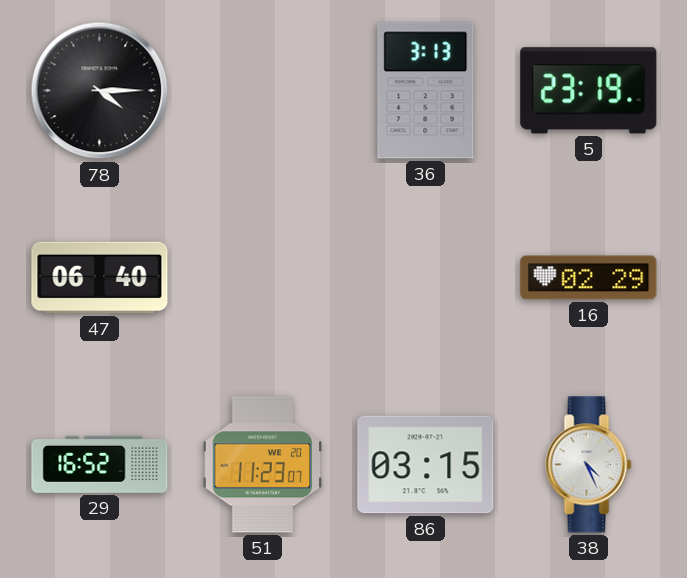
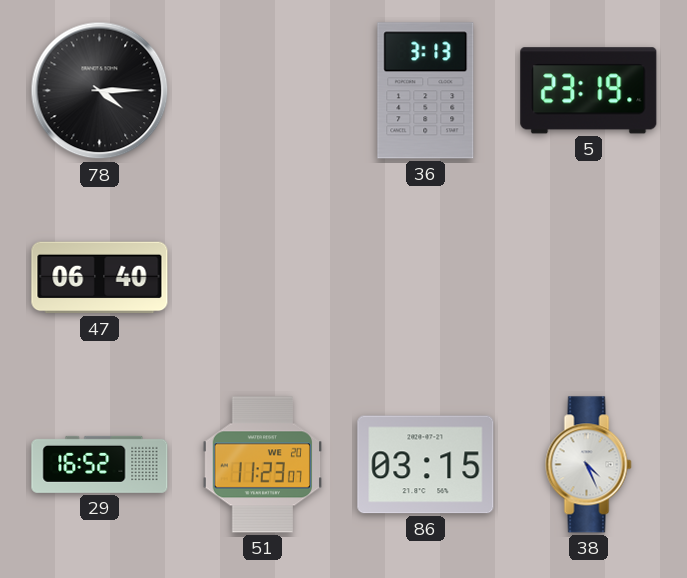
16: 02:29 -> none (589, 278)
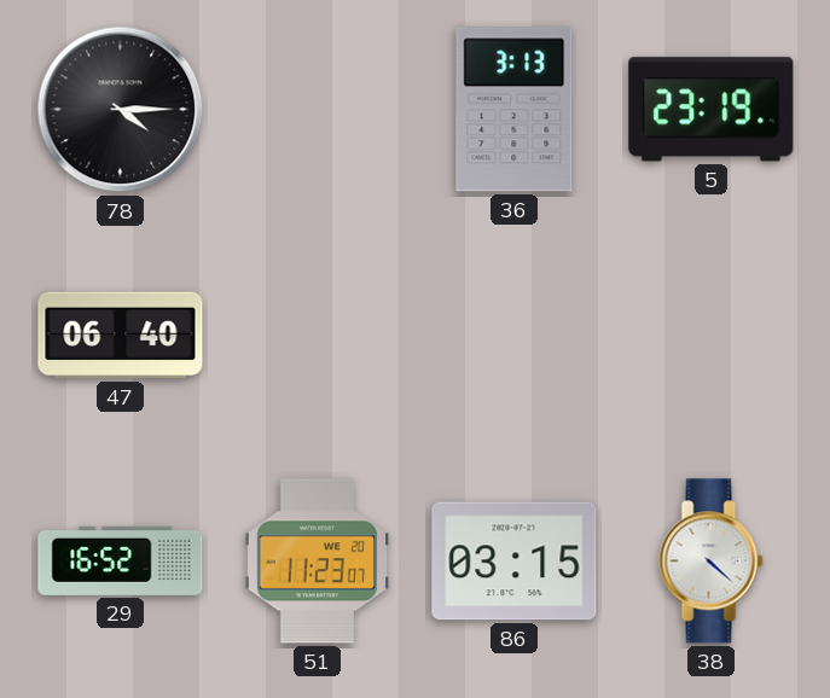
38: 4:26 -> 4:22 (712, 562)
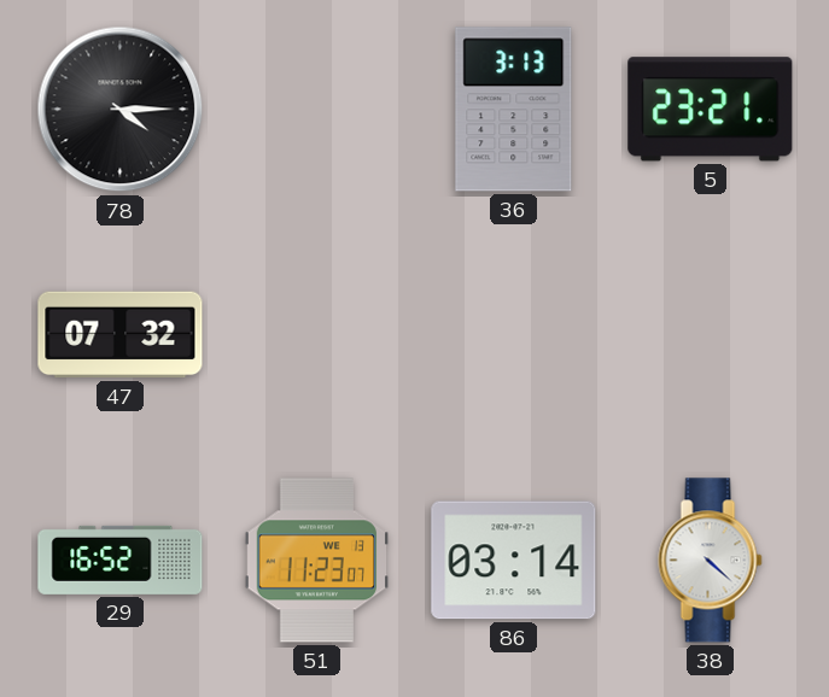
5: 23:19 -> 23:21 (711, 110)
47: 06:40 -> 07:32 (121, 335)
51 date: WE 20 -> WE 13 (316, 561)
86: 03:15 -> 03:14 (514, 561)
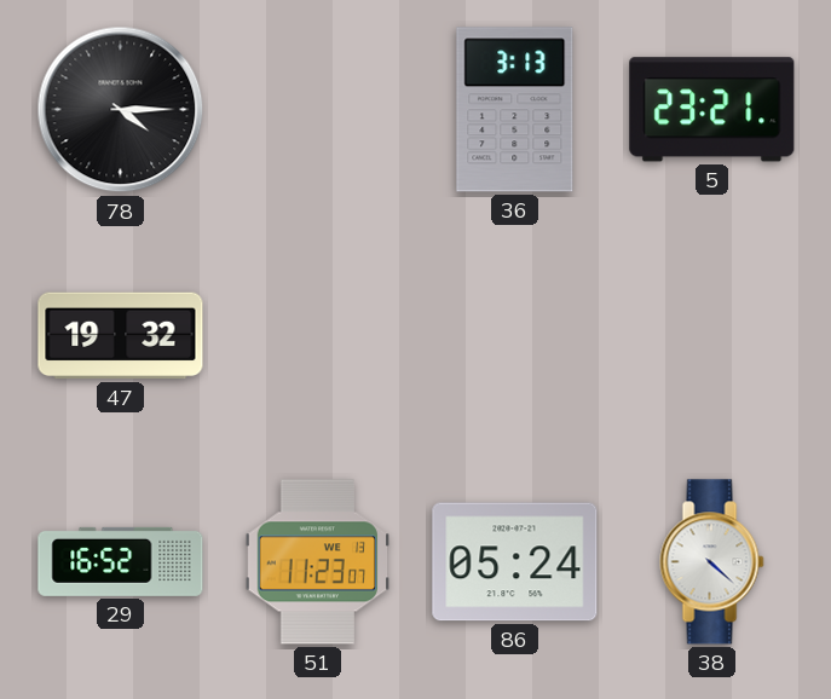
47: 07:32 -> 19:32 (121, 336)
86: 03:14 -> 05:24 (515, 562)
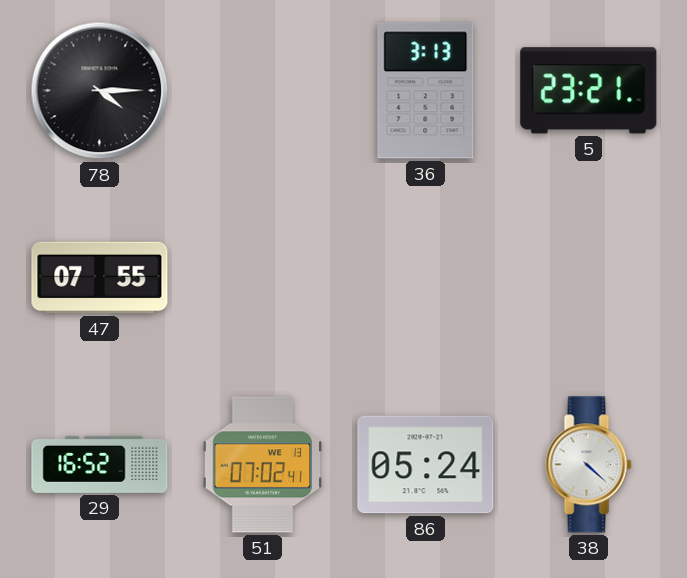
47: 19:32 -> 07:55 (100, 278)
51: 11:23 -> 07:02 (262, 465)
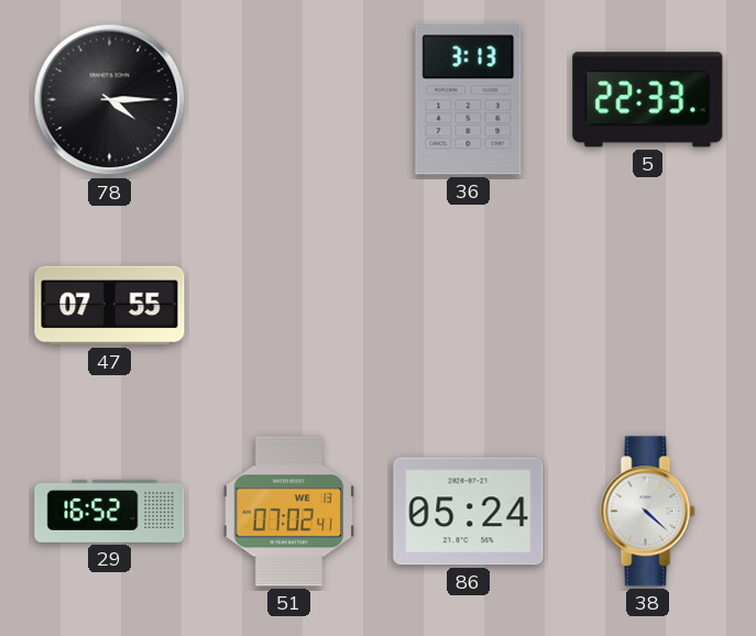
5: 23:21 -> 22:33 (648, 100)
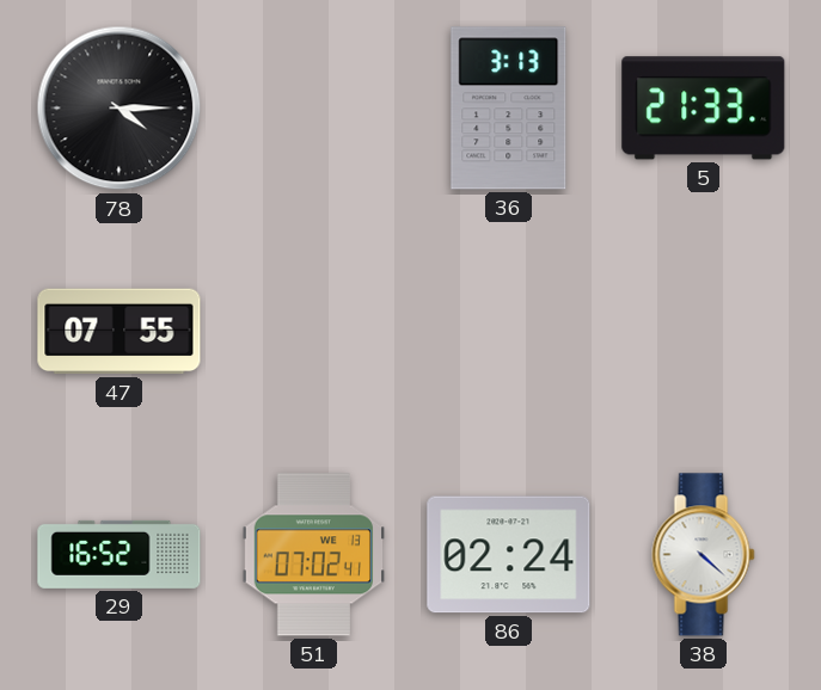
5: 22:33 -> 21:33 (704, 109)
86: 05:24 -> 02:24 (509, 555)
